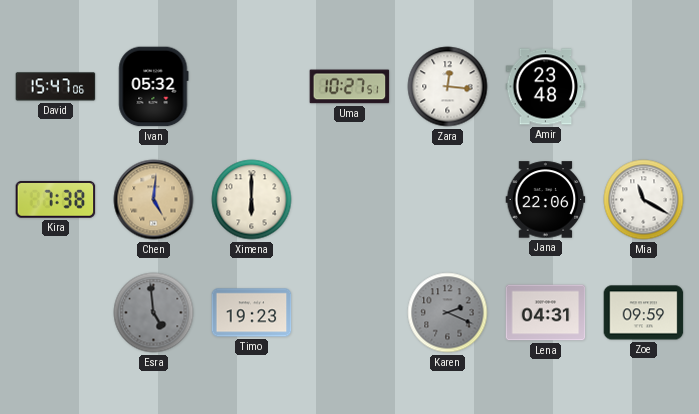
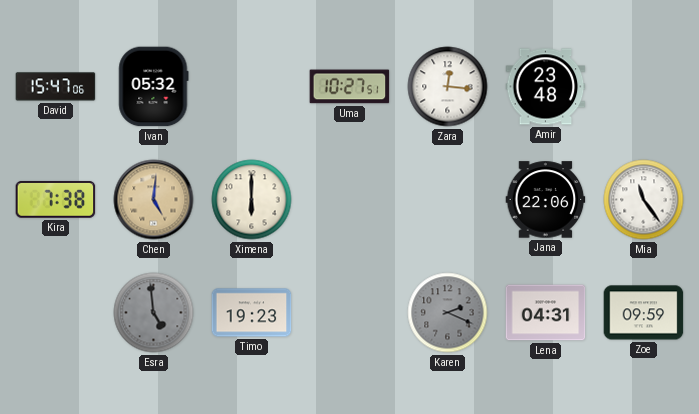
Mia: 11:20 -> 11:24 (644, 200)
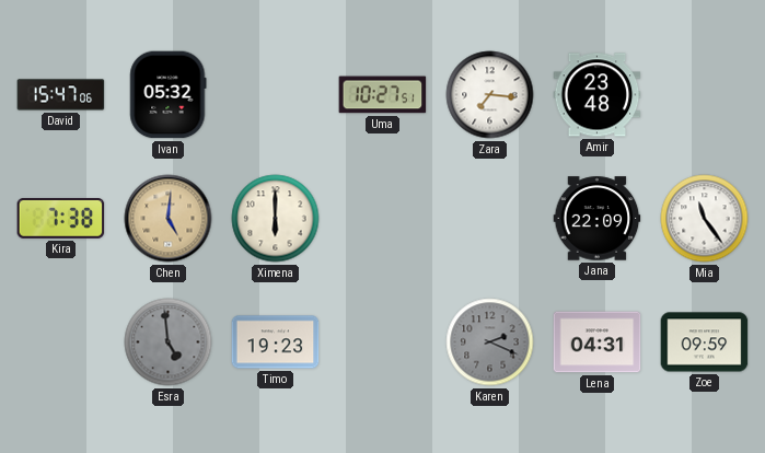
Zara: 12:16 -> 7:16 (490, 95)
Jana: 22:06 -> 22:09 (598, 219)
